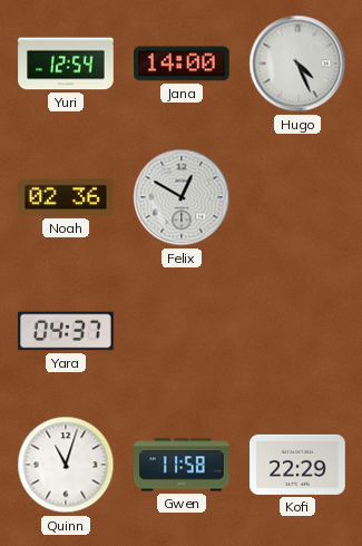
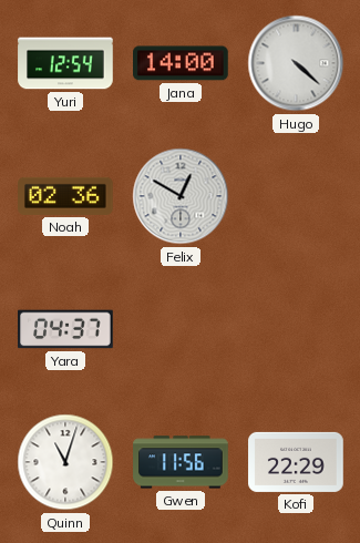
Hugo: 4:26 -> 4:22 (296, 63)
Gwen: 11:58 -> 11:56 (181, 462)
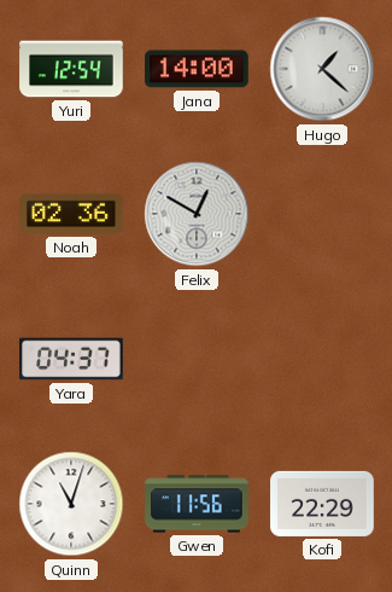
Hugo: 4:22 -> 1:22 (322, 69)
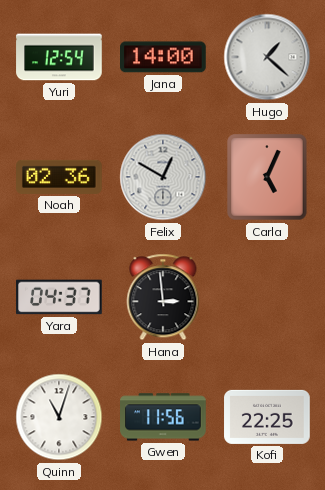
Carla: none -> 5:04 (267, 177)
Hana: none -> 2:59 (163, 297)
Kofi: 22:29 -> 22:25 (267, 417)
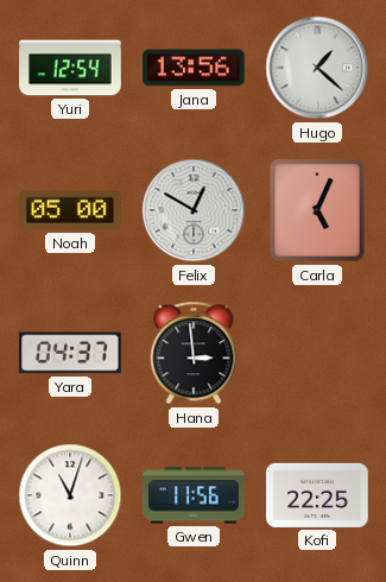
Jana: 14:00 -> 13:56 (195, 68)
Noah: 02:36 -> 05:00 (70, 210)
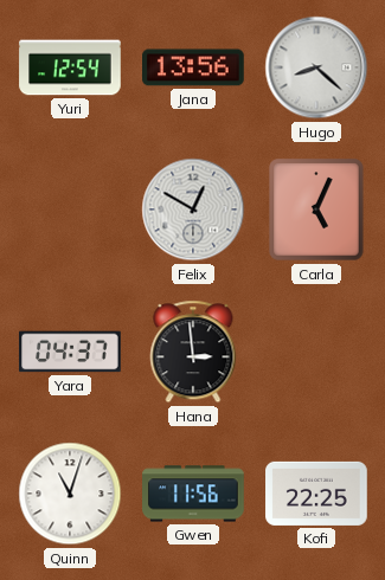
Hugo: 1:22 -> 8:22 (316, 67)
Noah: 05:00 -> none (70, 210)
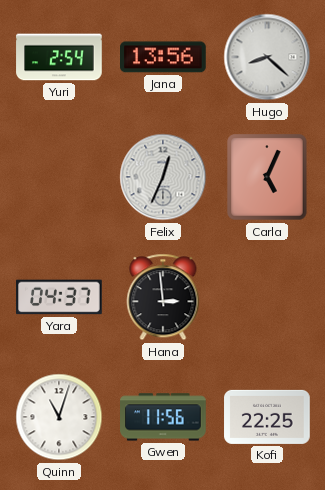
Yuri: 12:54 -> 2:54 (59, 57)
Felix: 12:50 -> 12:34 (163, 177)
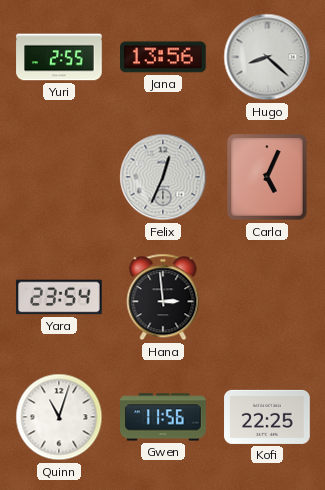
Yuri: 2:54 -> 2:55 (59, 57)
Yara: 04:37 -> 23:54 (59, 297)
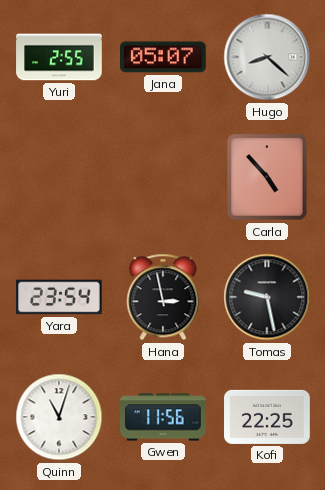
Jana: 13:56 -> 05:07 (164, 57)
Felix: 12:34 -> none (163, 177)
Carla: 5:04 -> 4:53 (267, 177)
Hana: 2:59 -> 2:58 (163, 297)
Tomas: none -> 9:28 (267, 297)
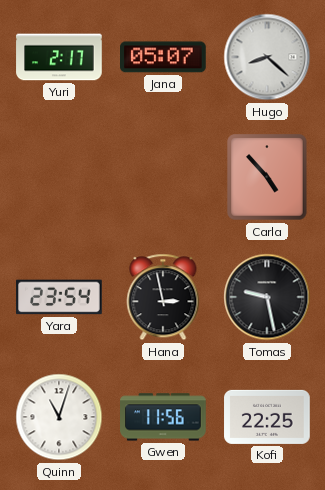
Yuri: 2:55 -> 2:17 (59, 57)
